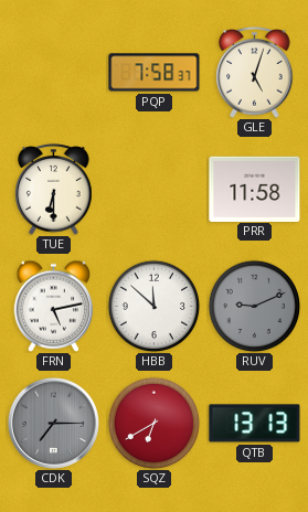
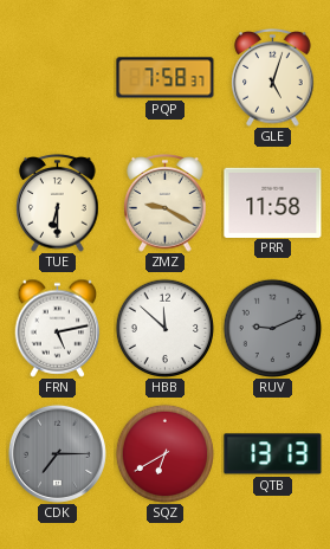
ZMZ: none -> 9:20 (166, 204)
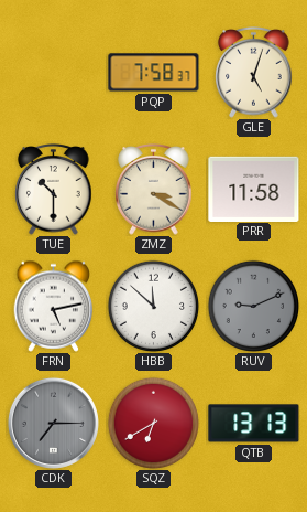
TUE: 6:30 -> 10:30 (54, 190)
ZMZ: 9:20 -> 3:20 (154, 190)
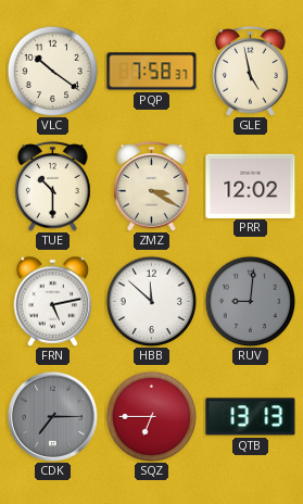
VLC: none -> 10:21 (52, 71)
GLE: 5:03 -> 4:58 (251, 72)
PRR: 11:58 -> 12:02 (251, 186)
RUV: 9:11 -> 9:01 (250, 301)
SQZ: 6:40 -> 6:45 (151, 416)
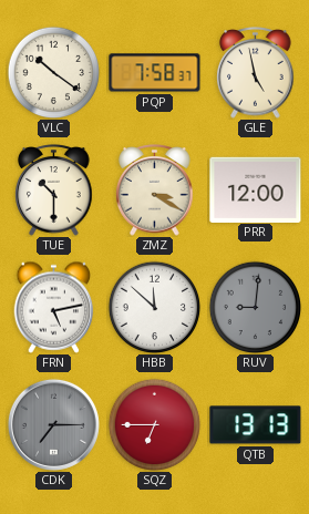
PRR: 12:02 -> 12:00 (256, 189)
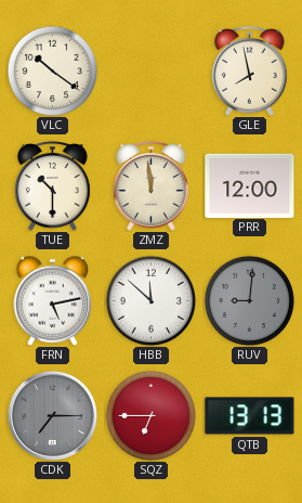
PQP: 7:58 -> none (155, 73)
GLE: 4:58 -> 7:58 (250, 72)
ZMZ: 3:20 -> 11:59 (152, 186)
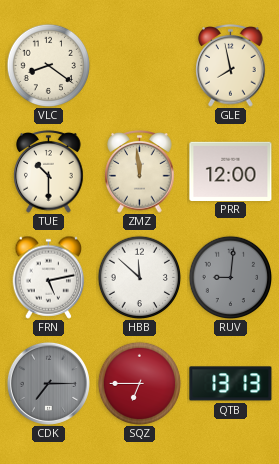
VLC: 10:21 -> 8:21 (48, 65)
